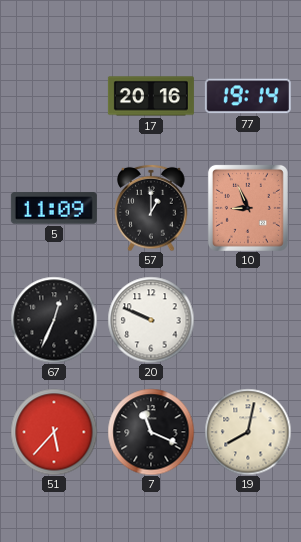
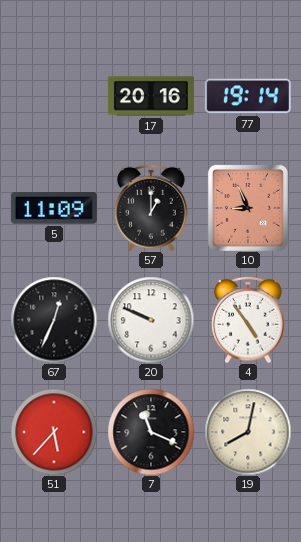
4: none -> 4:54 (248, 320)
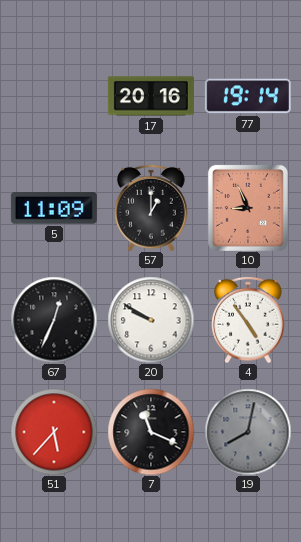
20: 9:49 -> 9:50 (151, 320)
19 dial: cream -> grey (248, 432)
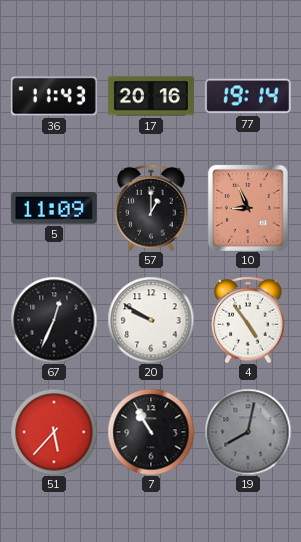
36: none -> 11:43 (54, 96)
7: 11:19 -> 10:55 (151, 432)
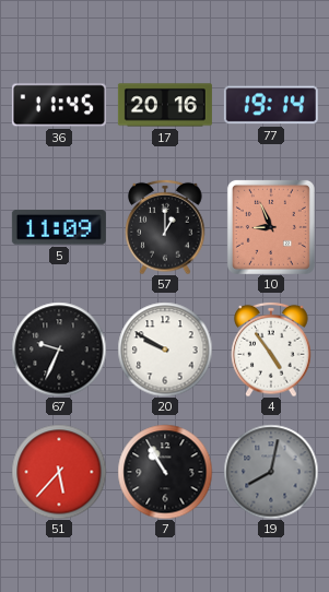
36: 11:43 -> 11:45 (59, 105)
67: 12:34 -> 9:34 (59, 350)
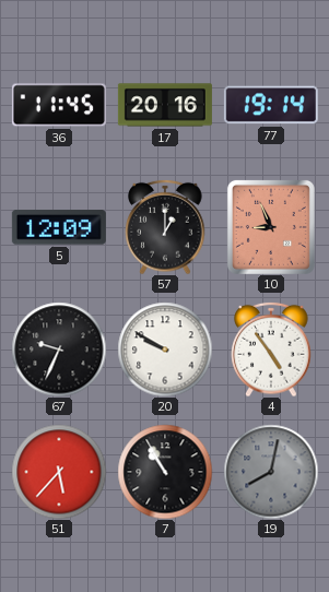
5: 11:09 -> 12:09 (59, 227)
